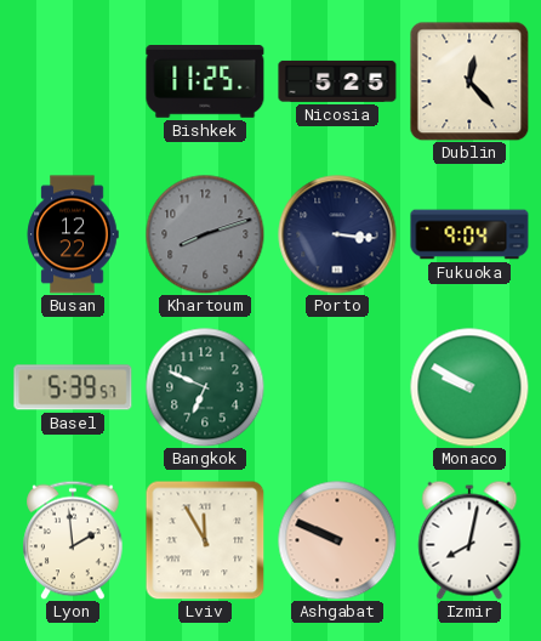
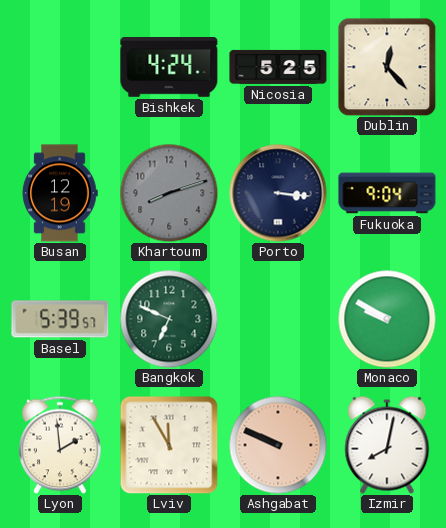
Bishkek: 11:25 -> 4:24 (169, 68)
Busan: 12:22 -> 12:19 (60, 193)
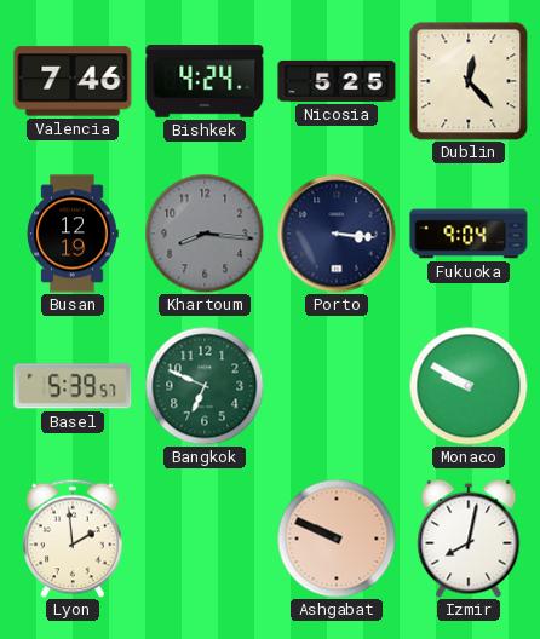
Valencia: none -> 7:46 (73, 81)
Khartoum: 8:12 -> 8:16 (205, 234)
Lviv: 11:55 -> none (169, 445)
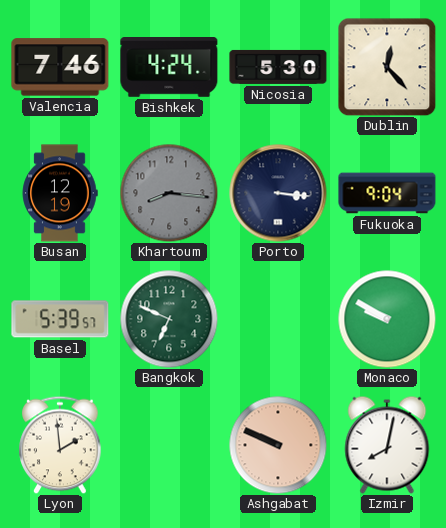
Nicosia: 5:25 -> 5:30 (278, 67)
